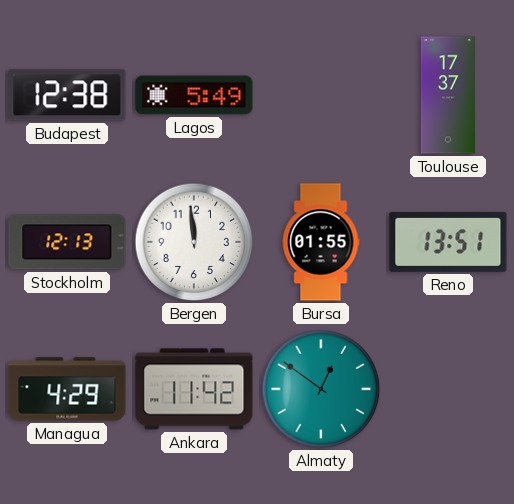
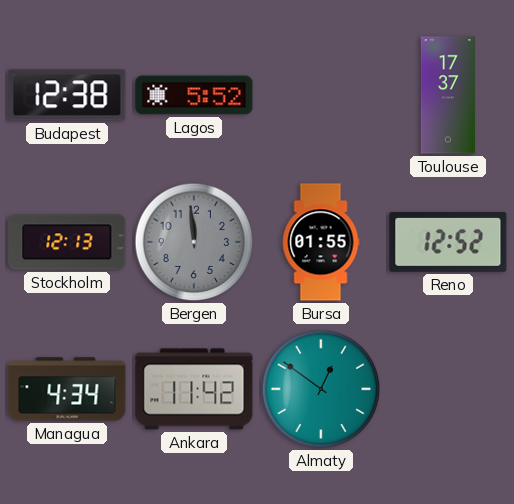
Lagos: 5:49 -> 5:52 (194, 95)
Bergen dial: white -> grey (194, 242)
Reno: 13:51 -> 12:52 (448, 242)
Managua: 4:29 -> 4:34 (67, 389)
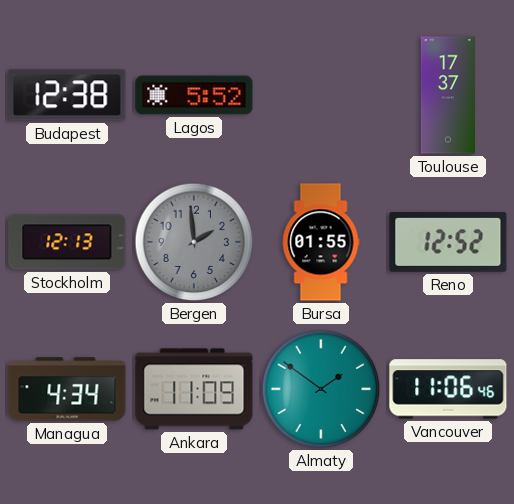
Bergen: 11:59 -> 1:59 (194, 242)
Ankara: 11:42 -> 11:09 (194, 389)
Almaty: 12:51 -> 1:51 (321, 389)
Vancouver: none -> 11:06 (448, 389)
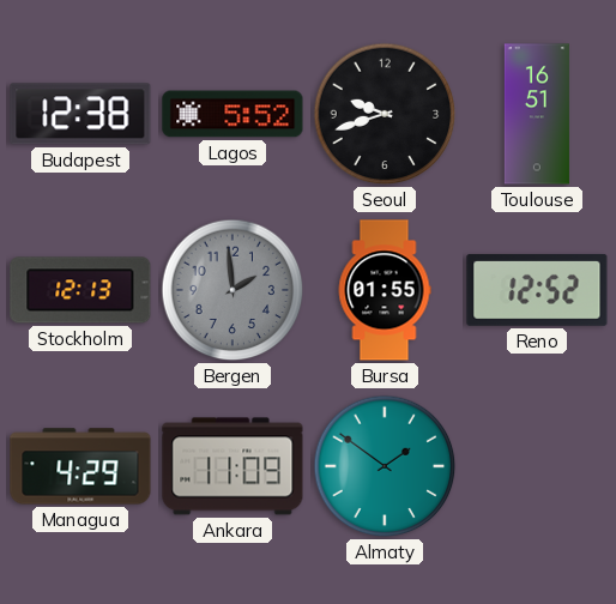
Seoul: none -> 9:42 (385, 114)
Toulouse: 17:37 -> 16:51 (537, 114)
Managua: 4:34 -> 4:29 (80, 466)
Vancouver: 11:06 -> none (448, 389)
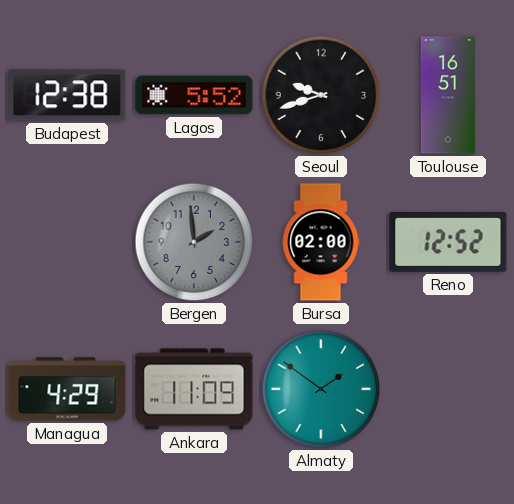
Stockholm: 12:13 -> none (80, 290)
Bursa: 01:55 -> 02:00 (321, 242)
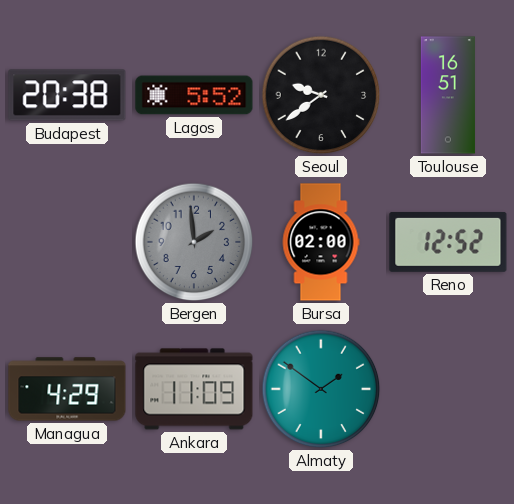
Budapest: 12:38 -> 20:38 (67, 95)
Seoul: 9:42 -> 9:39 (321, 95)
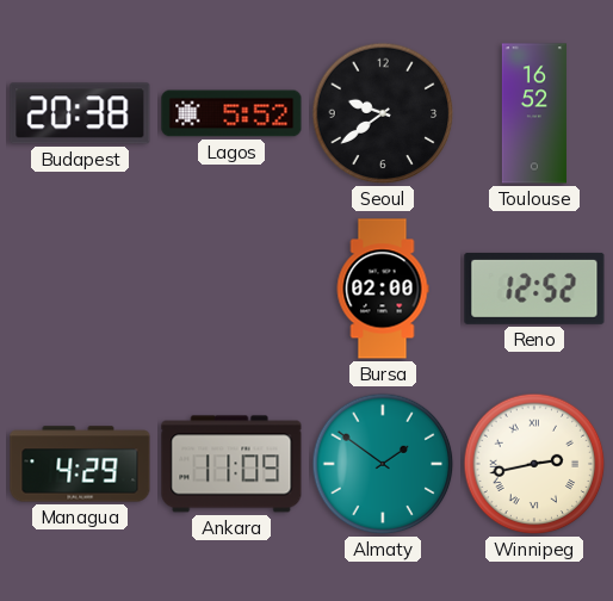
Toulouse: 16:51 -> 16:52 (534, 113)
Bergen: 1:59 -> none (194, 242)
Winnipeg: none -> 2:43 (534, 464)
